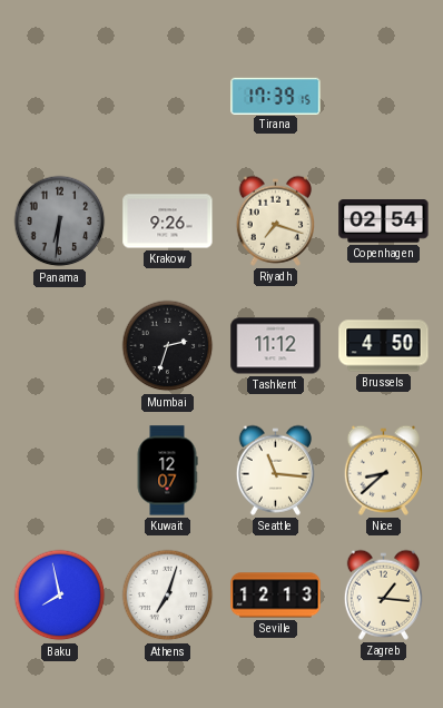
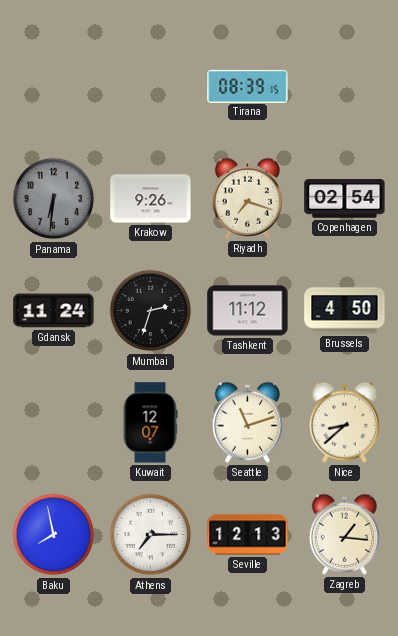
Tirana: 17:39 -> 08:39 (248, 86)
Gdansk: none -> 11:24 (54, 311)
Seattle: 11:16 -> 11:12 (247, 422)
Athens: 7:03 -> 7:15 (151, 535)
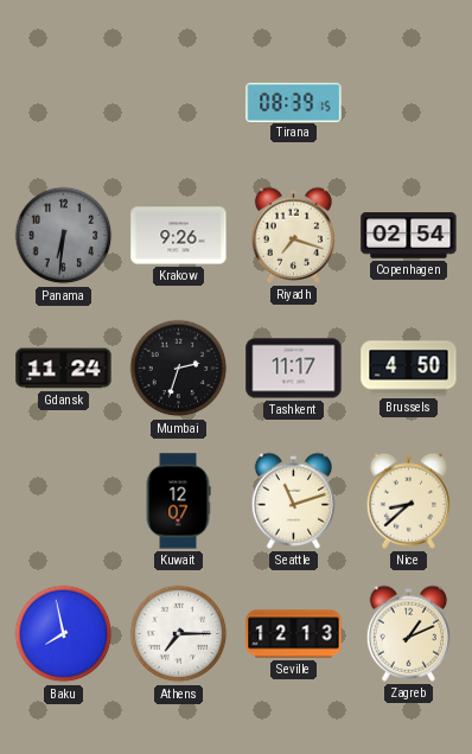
Tashkent: 11:12 -> 11:17 (294, 369)
Zagreb: 1:16 -> 1:11 (408, 633)
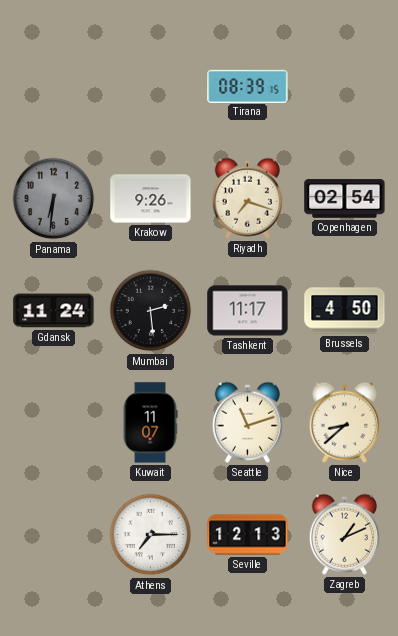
Mumbai: 2:33 -> 2:29 (151, 311)
Kuwait: 12:07 -> 11:07 (150, 423)
Baku: 7:58 -> none (64, 634)
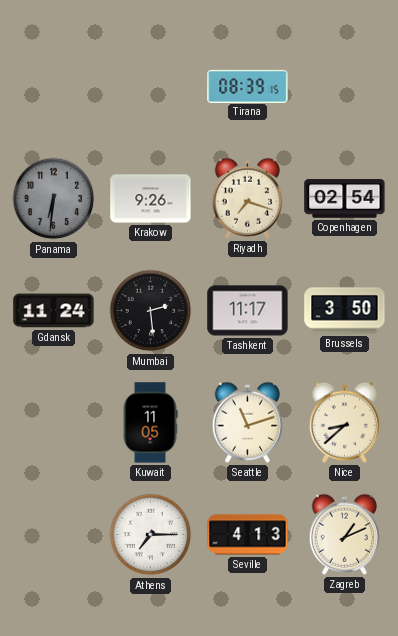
Brussels: 4:50 -> 3:50 (345, 311)
Kuwait: 11:07 -> 11:05 (150, 423)
Seville: 12:13 -> 4:13 (248, 535)
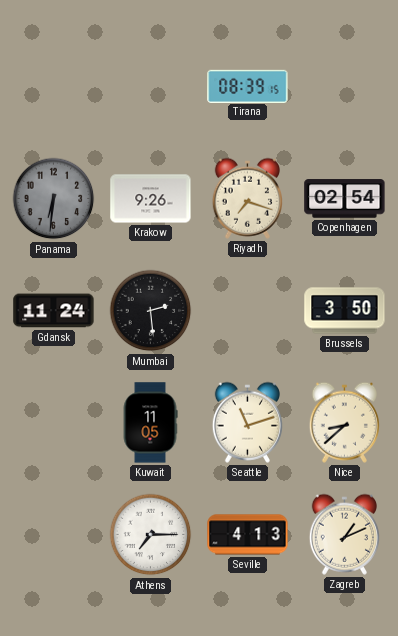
Tashkent: 11:17 -> none (248, 311)
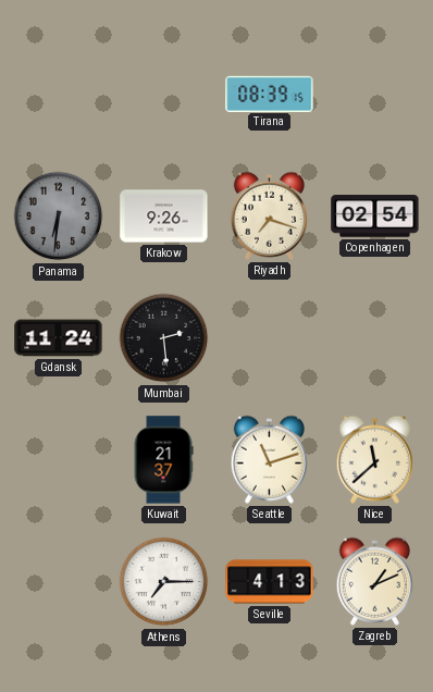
Brussels: 3:50 -> none (345, 311)
Kuwait: 11:05 -> 21:37 (163, 460)
Nice: 8:38 -> 11:38 (374, 459)
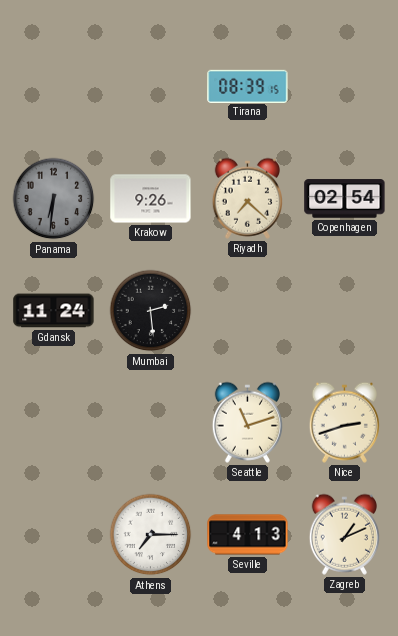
Riyadh: 7:18 -> 7:22 (247, 198)
Kuwait: 21:37 -> none (163, 460)
Nice: 11:38 -> 2:42 (344, 422)
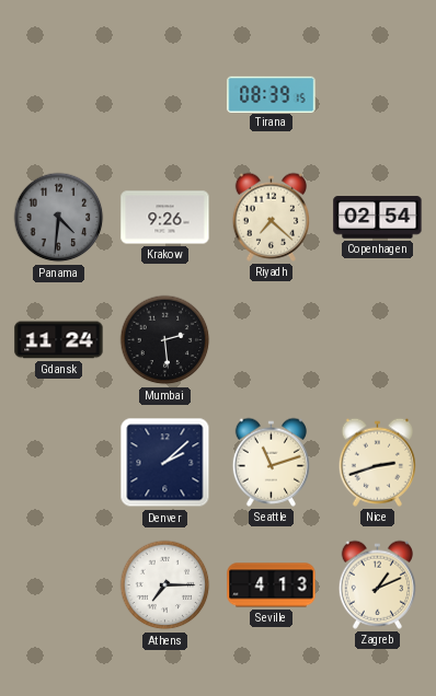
Panama: 6:31 -> 4:31 (59, 218)
Denver: none -> 2:08 (165, 463)
